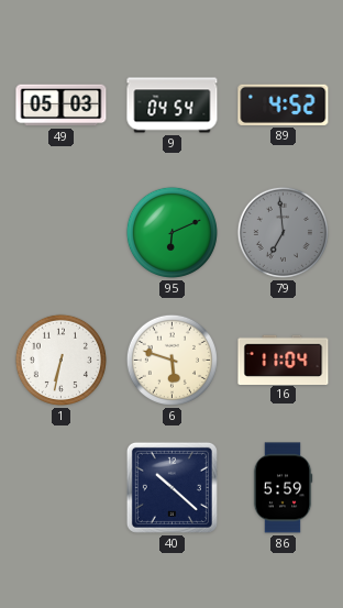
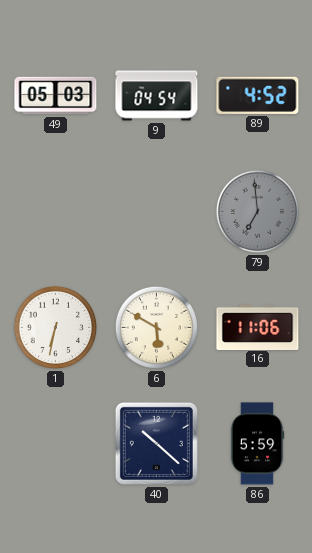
95: 6:11 -> none (171, 232)
6: 5:48 -> 5:50 (156, 327)
16: 11:04 -> 11:06 (258, 327)
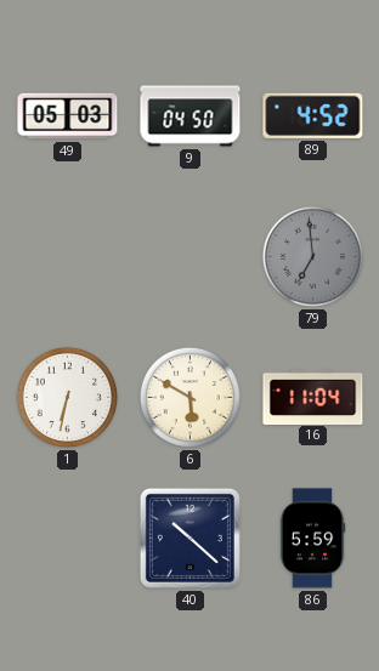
9: 04:54 -> 04:50 (191, 116)
16: 11:06 -> 11:04 (313, 397)
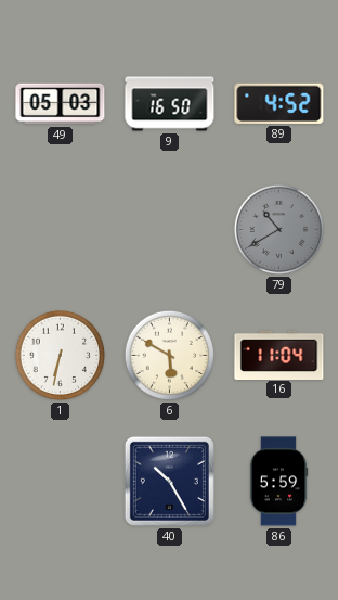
9: 04:50 -> 16:50 (170, 104)
79: 6:59 -> 10:40 (278, 229)
40: 10:22 -> 10:25 (169, 481)
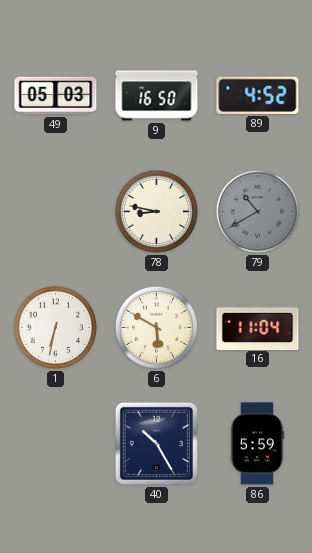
78: none -> 8:47 (156, 211)
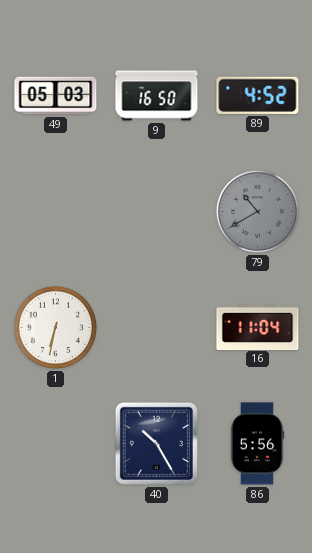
78: 8:47 -> none (156, 211)
6: 5:50 -> none (156, 327)
86: 5:59 -> 5:56 (257, 444)
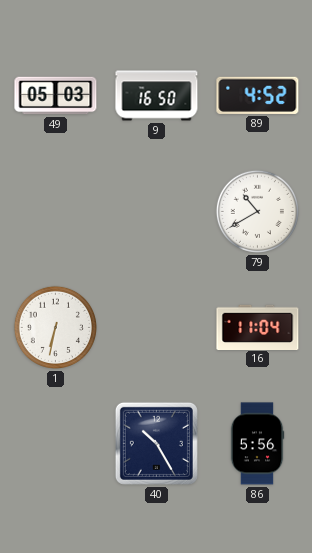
79 dial: grey -> white (257, 211)
